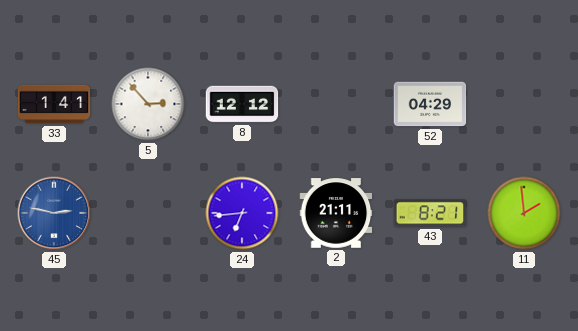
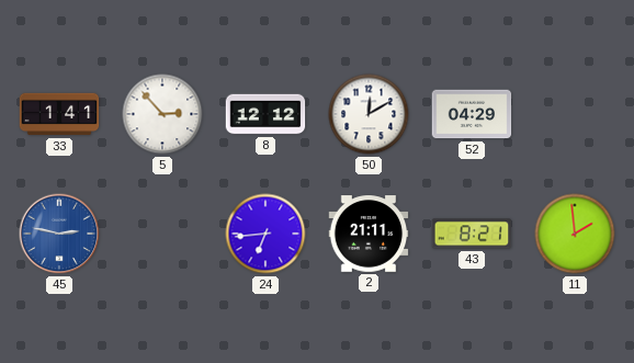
50: none -> 12:10 (369, 114)
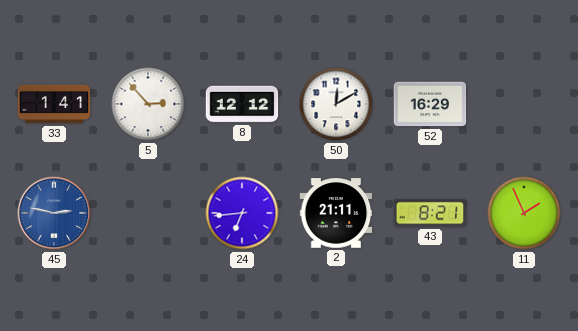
52: 04:29 -> 16:29 (430, 104)
11: 1:59 -> 1:56 (524, 213)
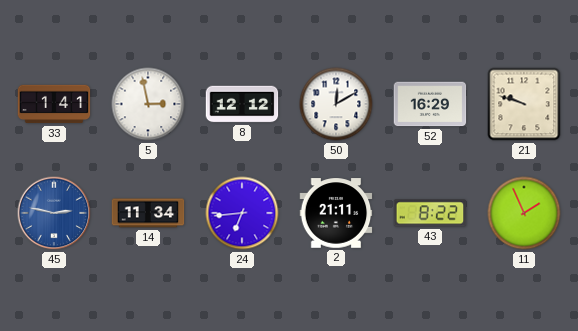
5: 2:53 -> 2:58 (148, 104)
21: none -> 9:48 (524, 104)
14: none -> 11:34 (148, 213)
43: 8:21 -> 8:22 (430, 213)
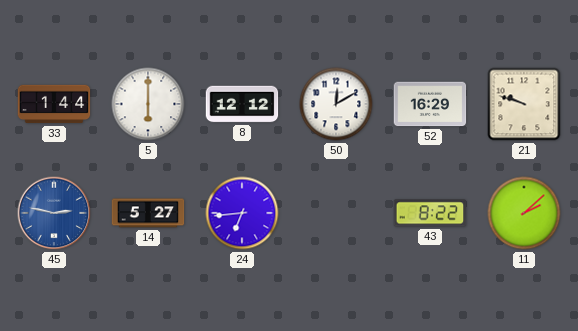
33: 1:41 -> 1:44 (54, 104)
5: 2:58 -> 6:00 (148, 104)
14: 11:34 -> 5:27 (148, 213)
2: 21:11 -> none (336, 213)
11: 1:56 -> 2:08 (524, 213)
